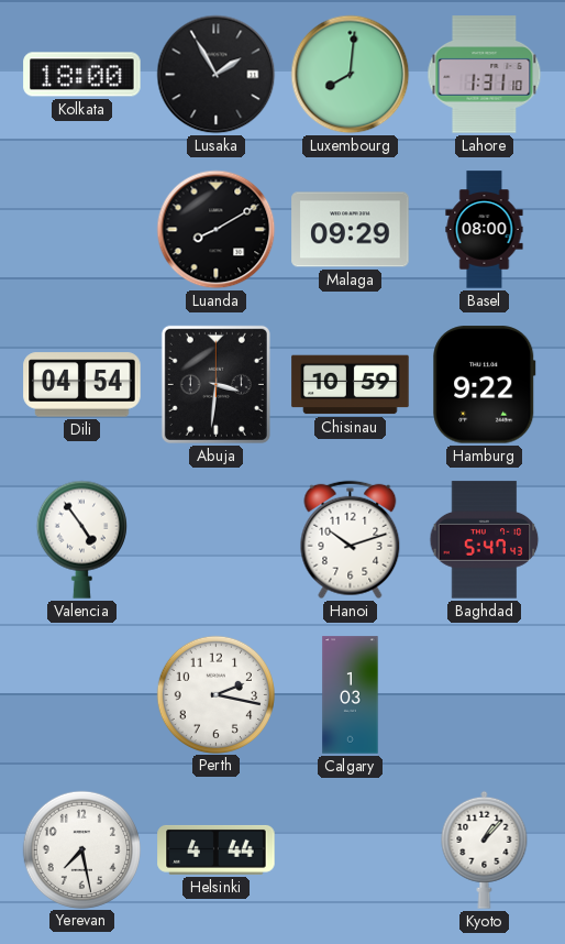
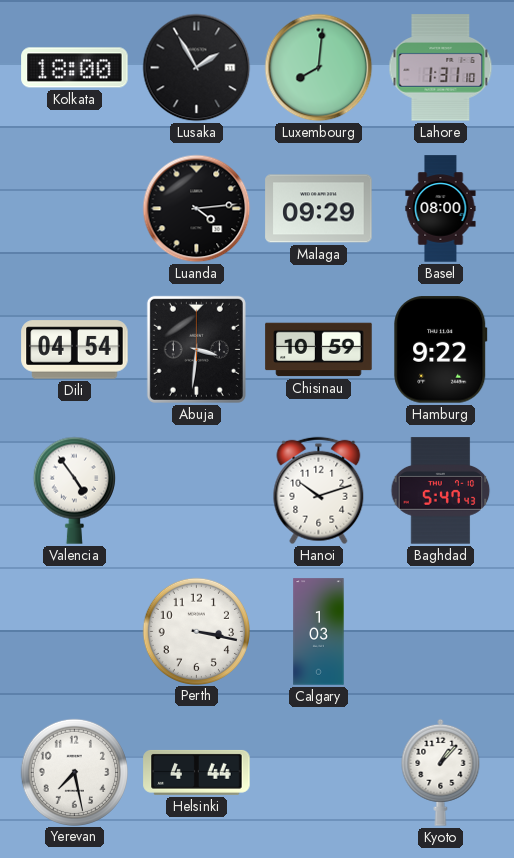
Luanda: 8:10 -> 4:14 (197, 209)
Perth: 2:17 -> 3:17 (196, 631)
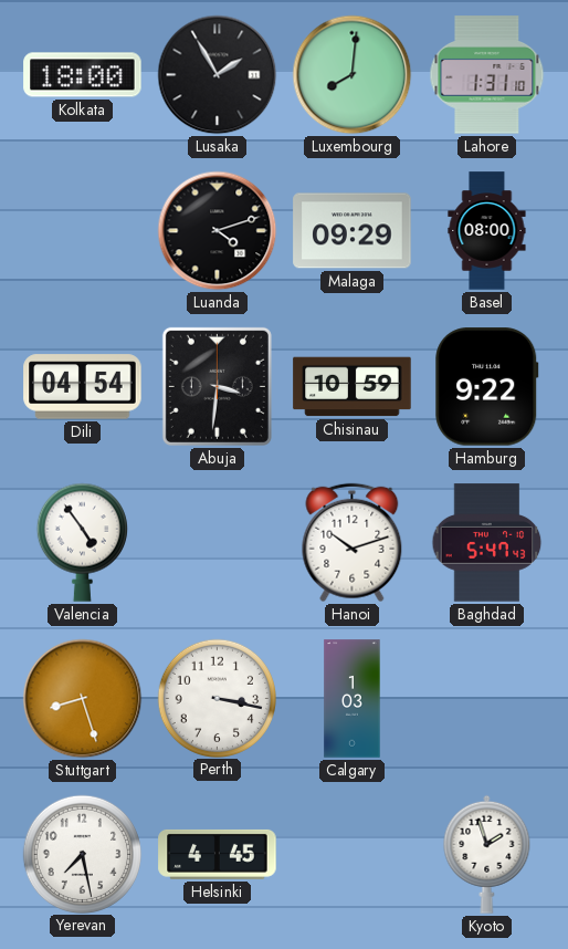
Luanda: 4:14 -> 4:12 (218, 231)
Stuttgart: none -> 8:27 (83, 699)
Helsinki: 4:44 -> 4:45 (218, 854)
Kyoto: 1:07 -> 1:57 (487, 854)
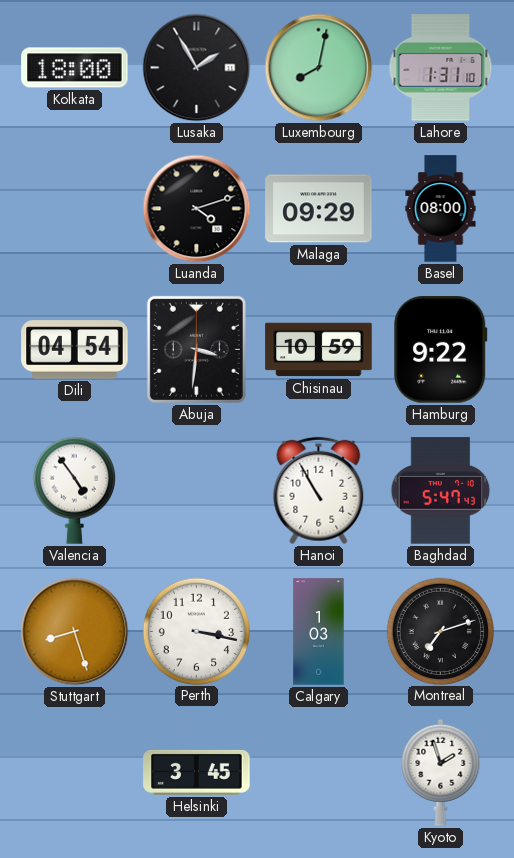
Luxembourg: 8:01 -> 8:02 (319, 68)
Hanoi: 10:12 -> 10:55 (319, 491)
Montreal: none -> 7:12 (440, 631)
Yerevan: 7:28 -> none (82, 854)
Helsinki: 4:45 -> 3:45 (197, 772)
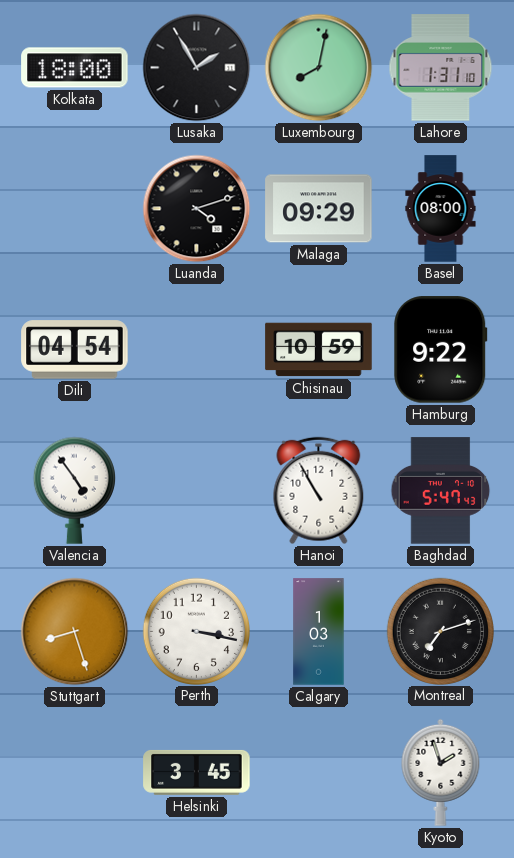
Abuja: 3:31 -> none (196, 349)
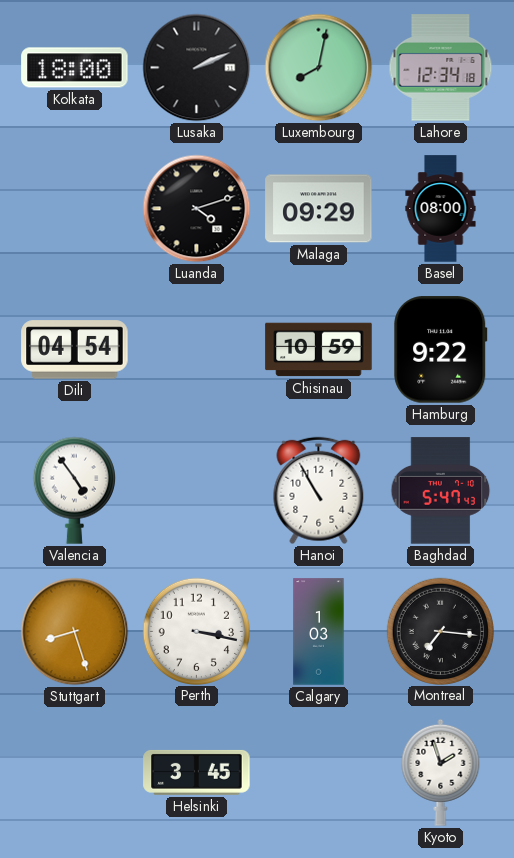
Lusaka: 1:55 -> 2:11 (197, 68)
Lahore: 1:31 -> 12:34 (441, 68)
Montreal: 7:12 -> 7:16 (440, 631)
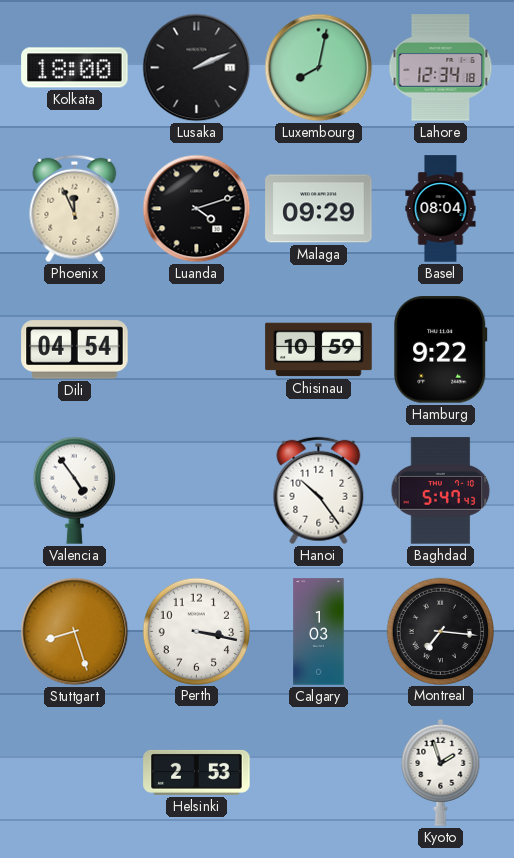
Phoenix: none -> 11:56 (75, 209)
Basel: 08:00 -> 08:04 (441, 209)
Hanoi: 10:55 -> 10:24 (319, 491)
Helsinki: 3:45 -> 2:53 (197, 772)
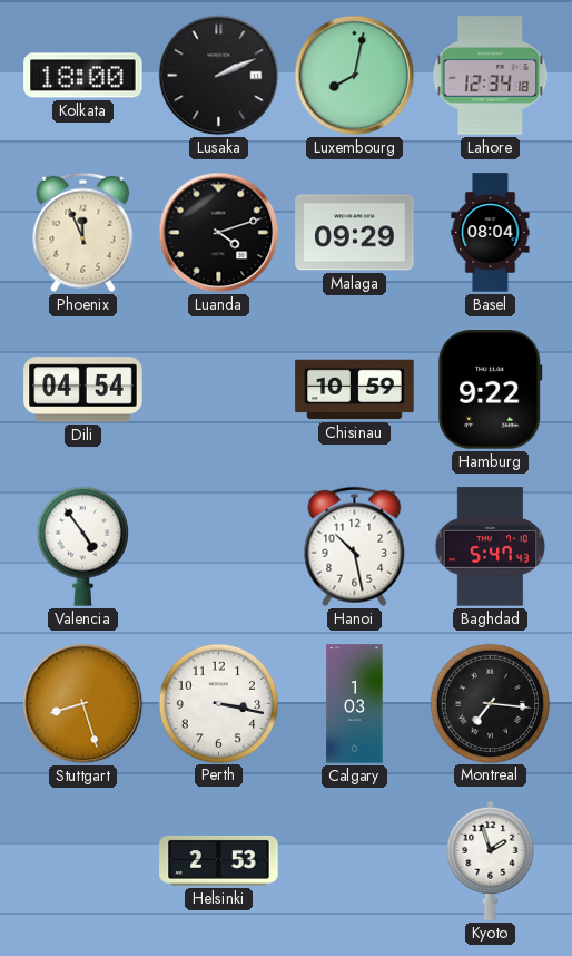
Hanoi: 10:24 -> 10:28 (355, 547)
